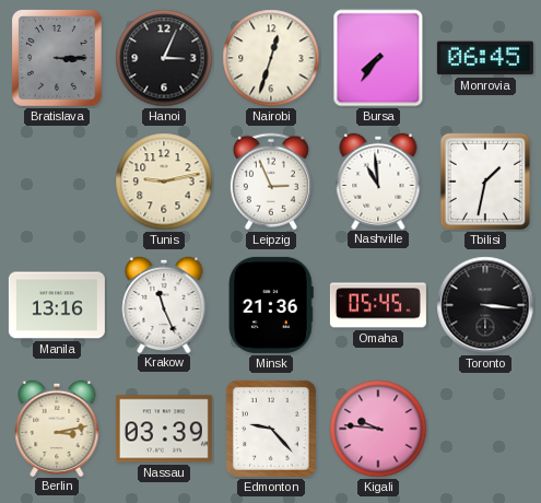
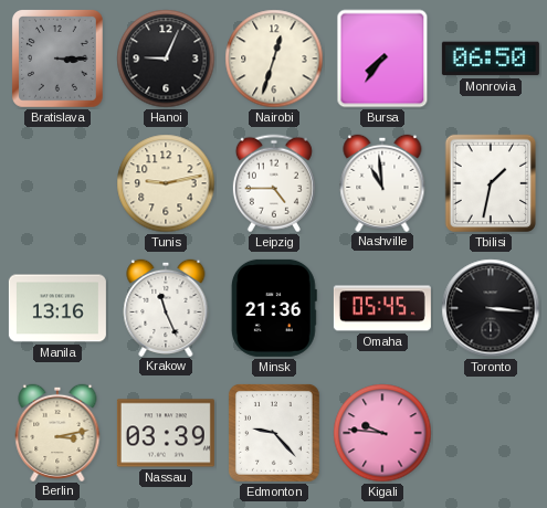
Hanoi: 3:04 -> 9:04 (166, 59)
Monrovia: 06:45 -> 06:50 (491, 59)
Leipzig: 2:56 -> 4:45 (274, 183)
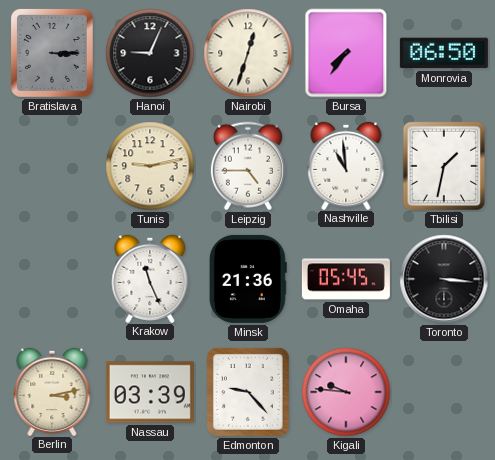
Manila: 13:16 -> none (57, 308)
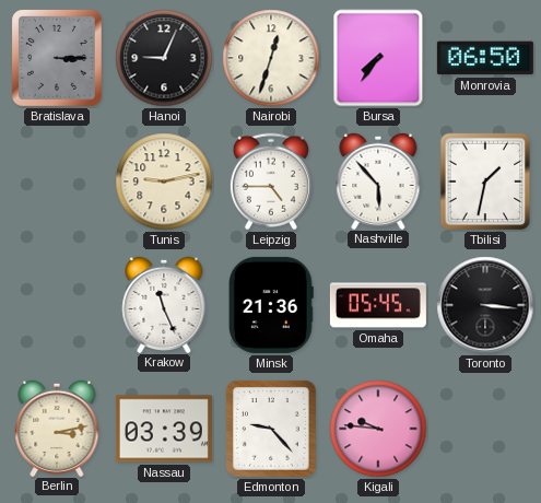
Nashville: 10:59 -> 5:53 (378, 180)
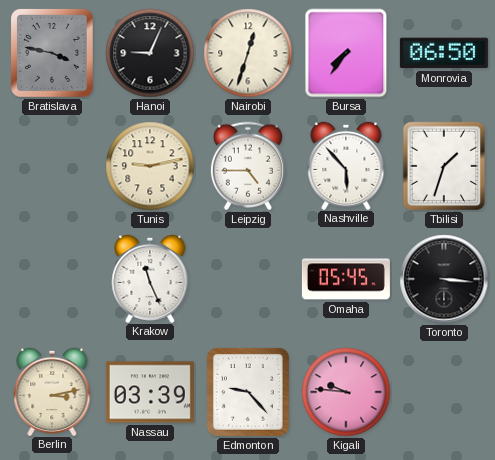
Bratislava: 3:15 -> 3:47 (52, 54)
Tbilisi: 1:32 -> 1:33 (443, 166)
Minsk: 21:36 -> none (271, 305)
